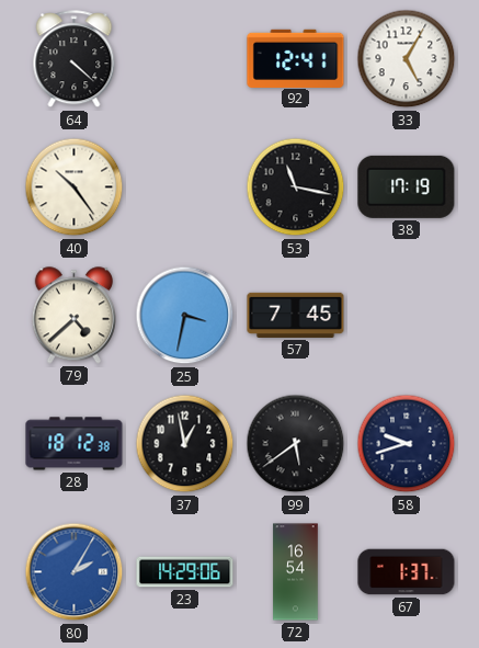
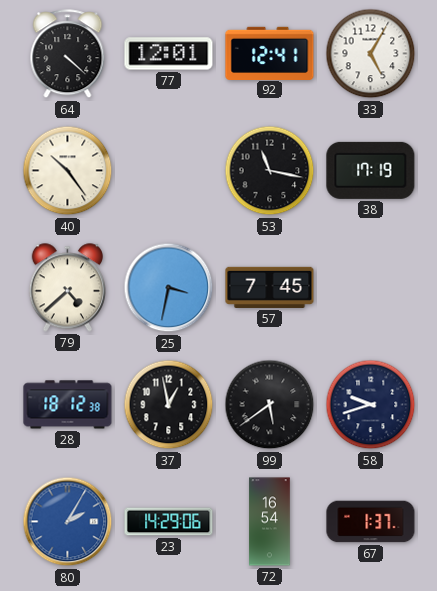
77: none -> 12:01 (169, 54)
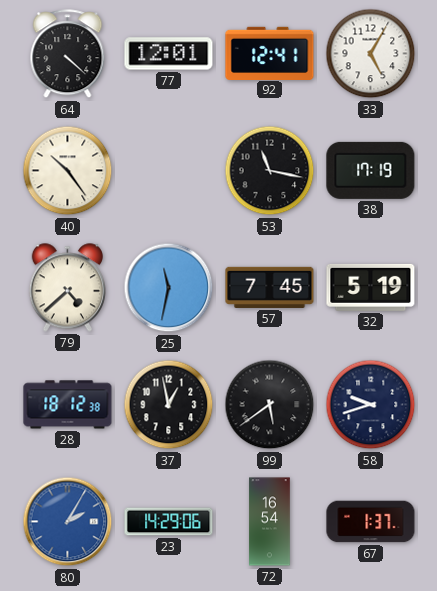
25: 3:32 -> 11:32 (169, 288)
32: none -> 5:19 (371, 287)
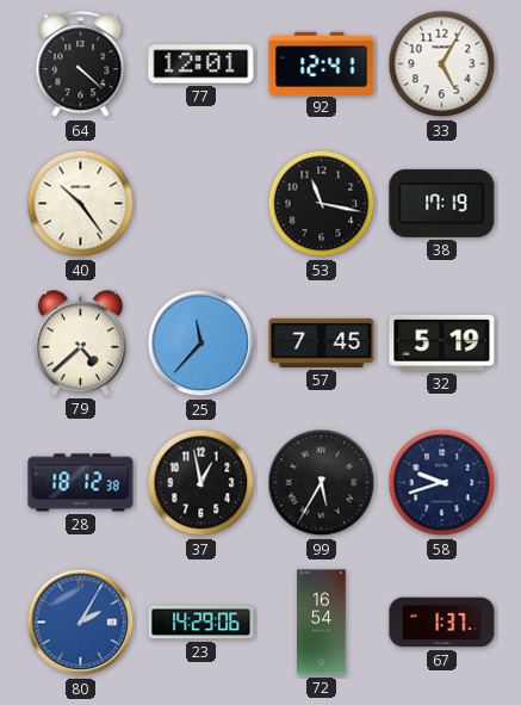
25: 11:32 -> 11:37 (201, 344)
99: 5:39 -> 5:35 (322, 483)
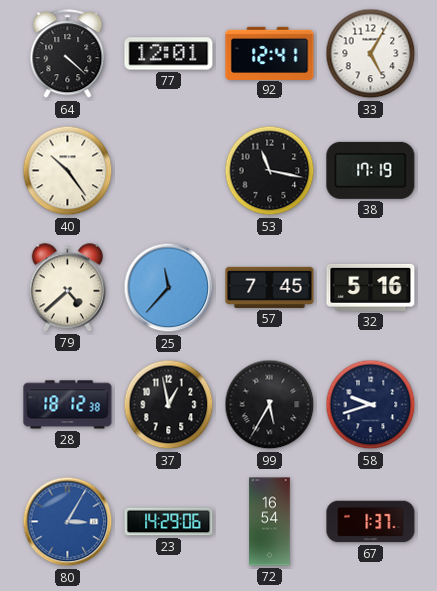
32: 5:19 -> 5:16 (371, 287)
80: 2:05 -> 3:05 (68, 522)
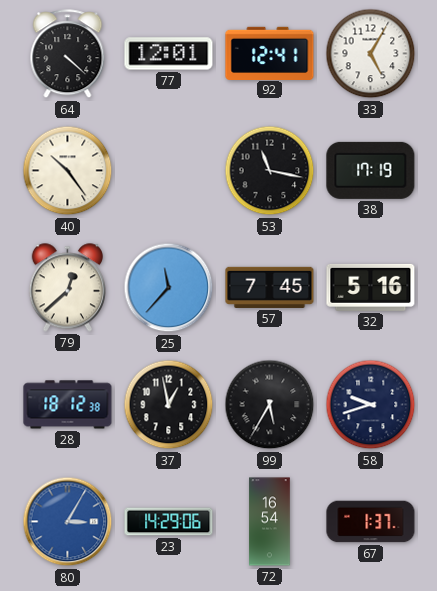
79: 4:38 -> 12:38 (67, 288)
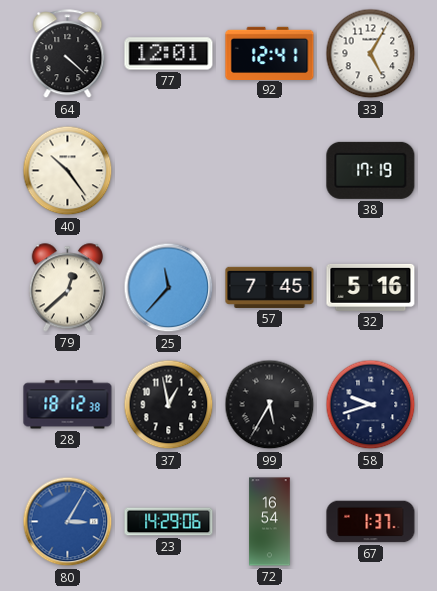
53: 11:17 -> none (270, 171)
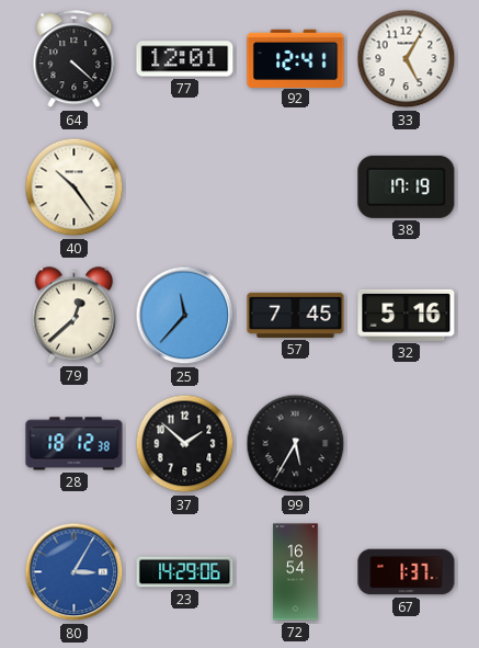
37: 12:58 -> 1:52 (185, 444)
58: 9:42 -> none (371, 405)
